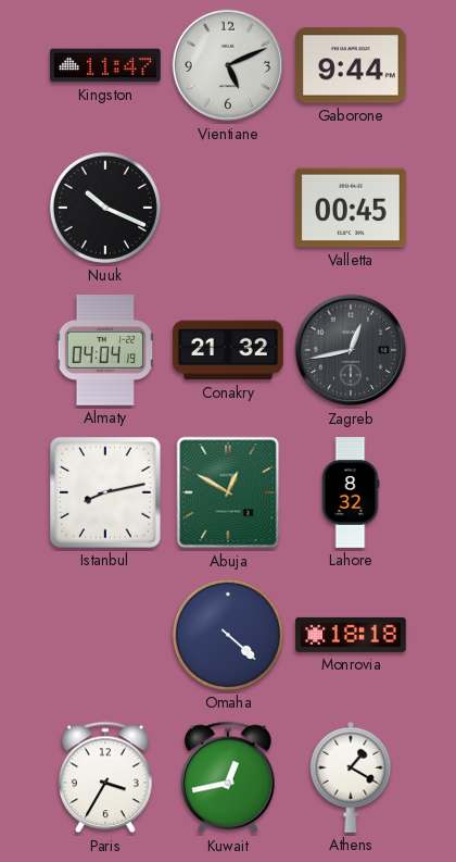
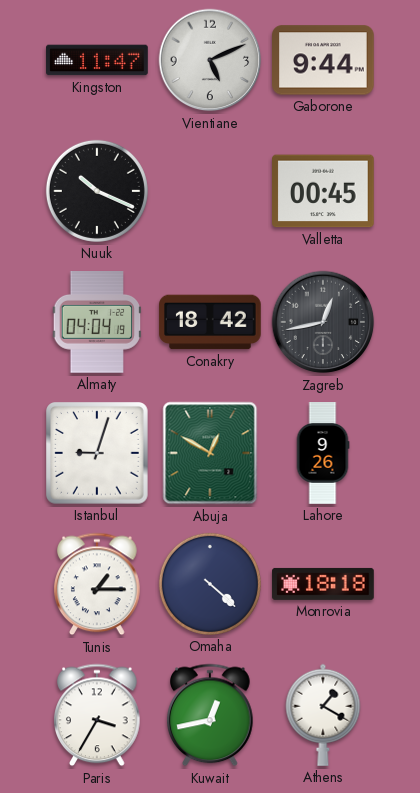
Conakry: 21:32 -> 18:42 (210, 322)
Istanbul: 8:13 -> 9:03 (98, 454)
Lahore: 8:32 -> 9:26 (323, 453)
Tunis: none -> 1:15 (97, 584)
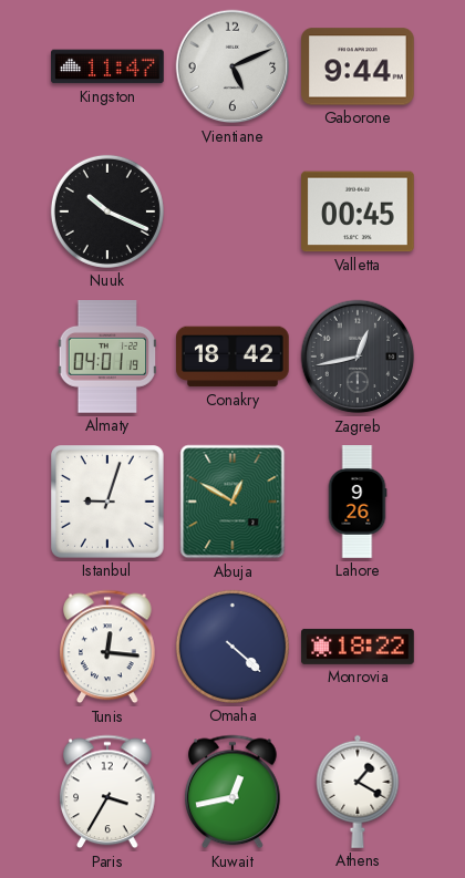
Almaty: 04:04 -> 04:01 (107, 358)
Tunis: 1:15 -> 12:16 (107, 647)
Monrovia: 18:18 -> 18:22 (358, 647)
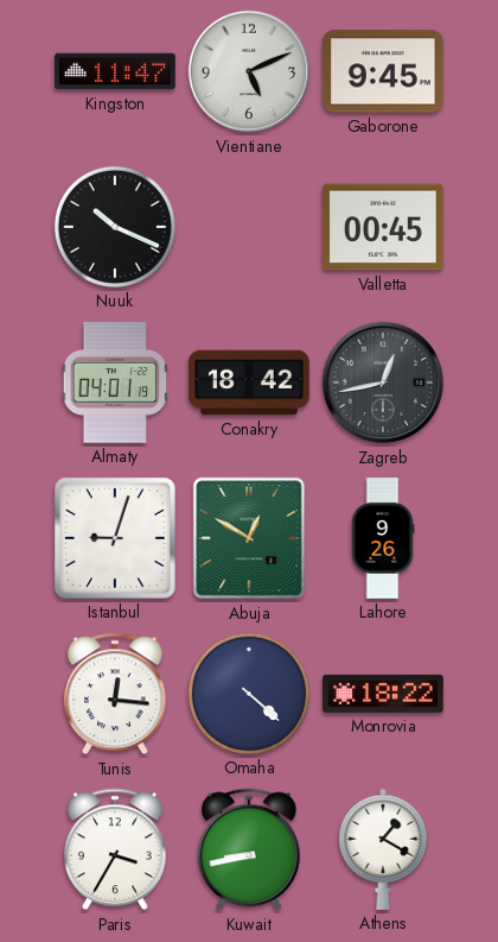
Gaborone: 9:44 -> 9:45 (384, 71)
Kuwait: 12:43 -> 8:43 (249, 849)
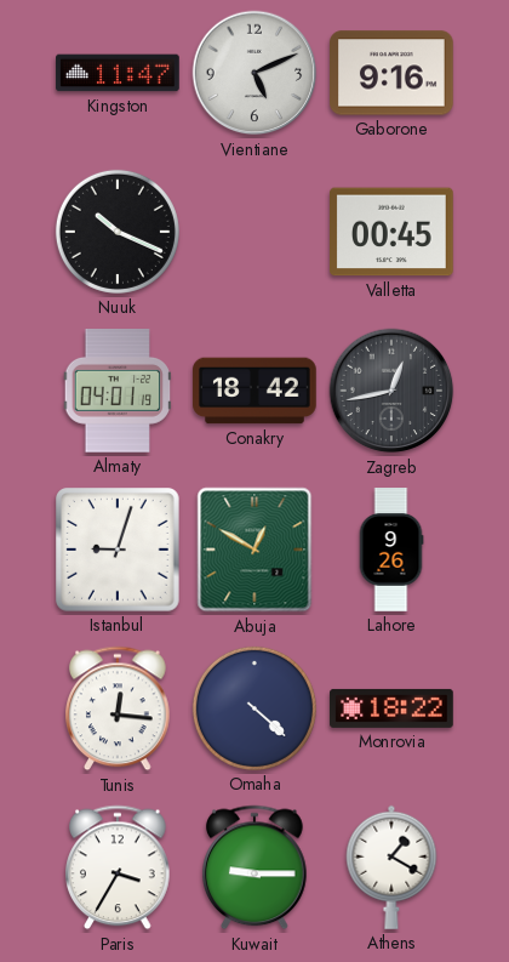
Gaborone: 9:45 -> 9:16 (393, 73)
Kuwait: 8:43 -> 9:15 (254, 867)
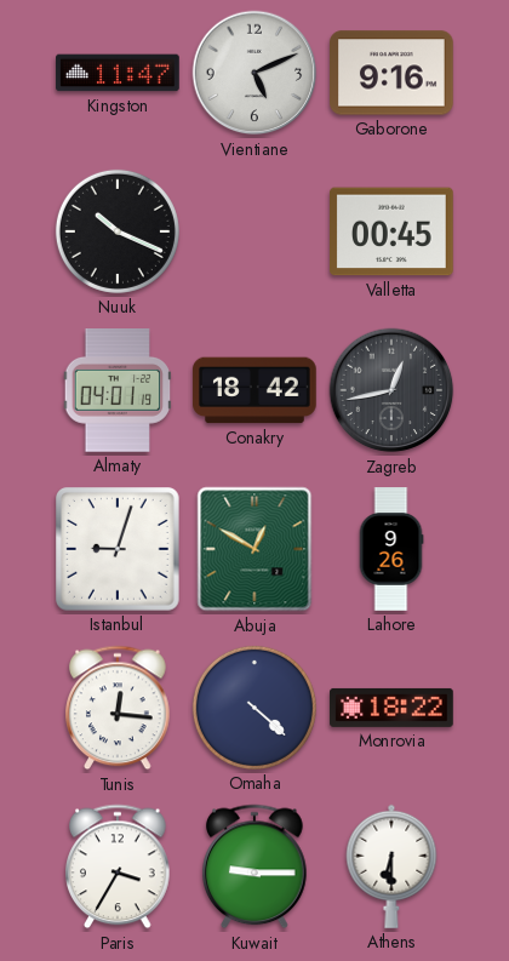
Athens: 1:20 -> 6:30 (391, 866)
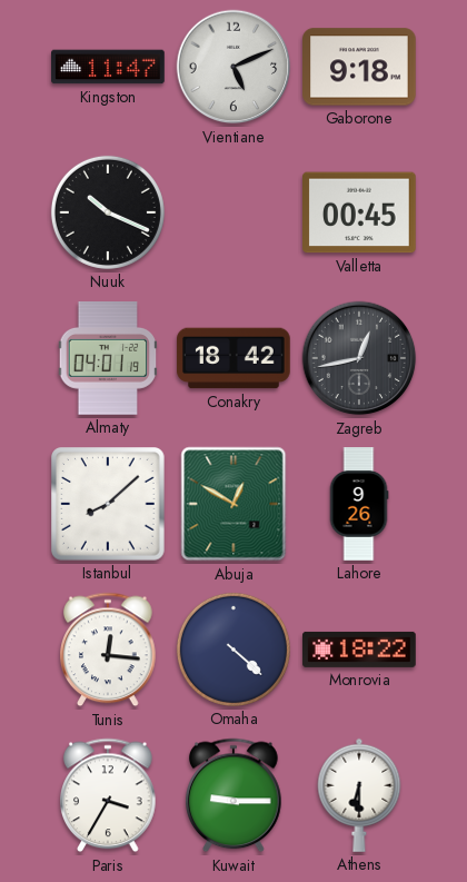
Gaborone: 9:16 -> 9:18 (360, 67)
Istanbul: 9:03 -> 8:08 (109, 505)
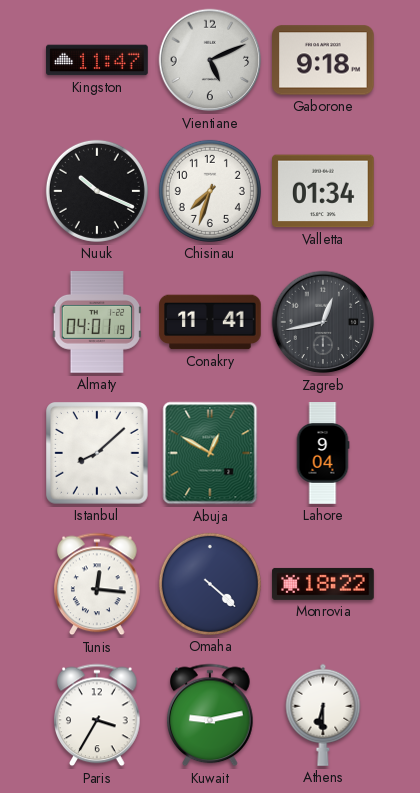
Chisinau: none -> 7:33 (210, 191)
Valletta: 00:45 -> 01:34 (324, 191)
Conakry: 18:42 -> 11:41 (210, 322)
Lahore: 9:26 -> 9:04 (323, 453)
Kuwait: 9:15 -> 9:13 (210, 715)
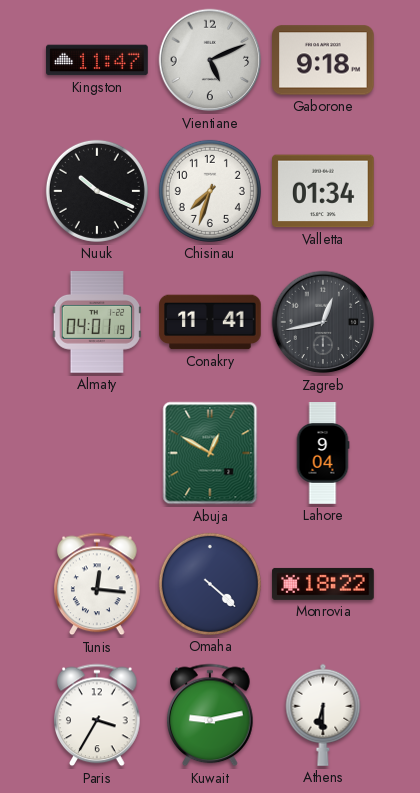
Istanbul: 8:08 -> none (98, 454)
